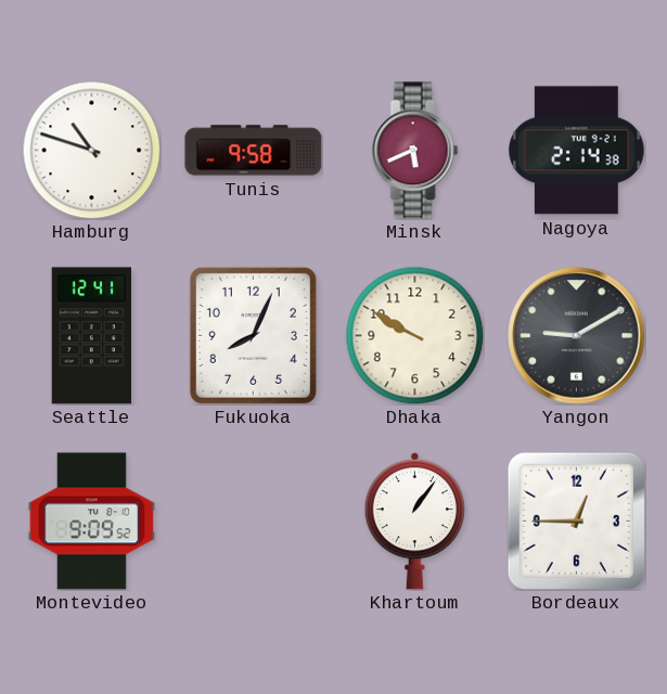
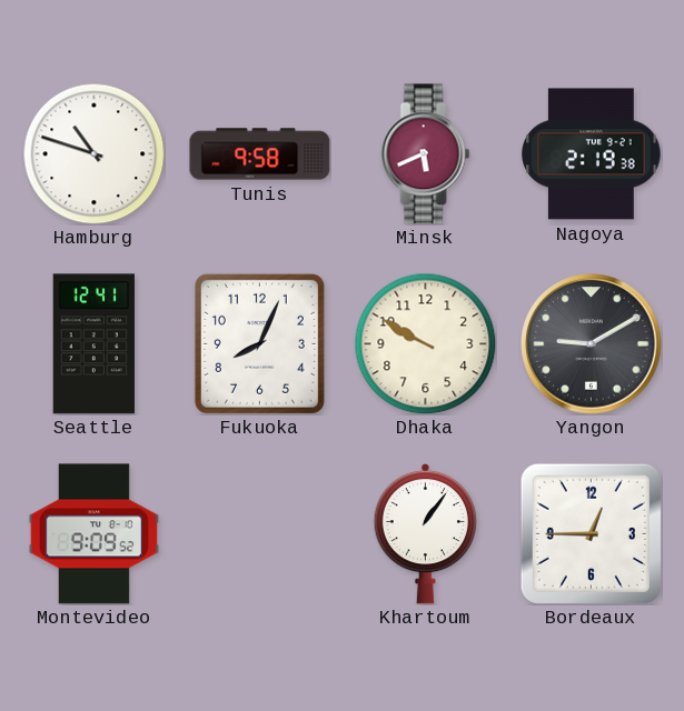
Nagoya: 2:14 -> 2:19 (592, 154)
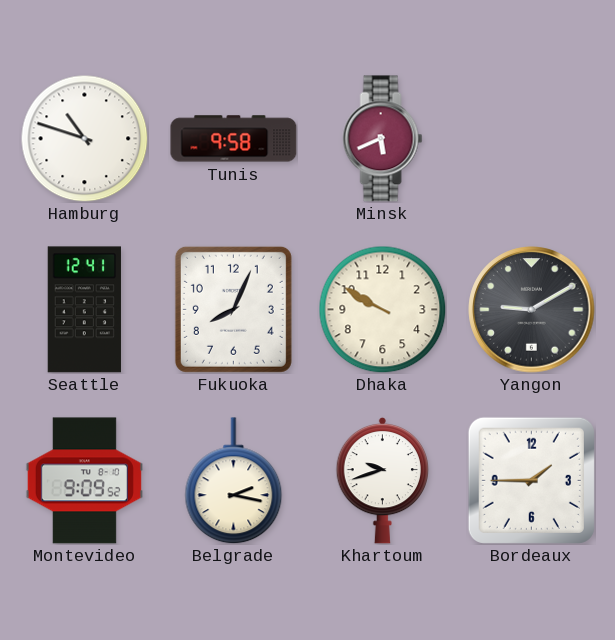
Nagoya: 2:19 -> none (592, 154)
Belgrade: none -> 2:17 (234, 481)
Khartoum: 1:06 -> 9:42 (382, 480)
Bordeaux: 12:45 -> 1:45 (531, 480)
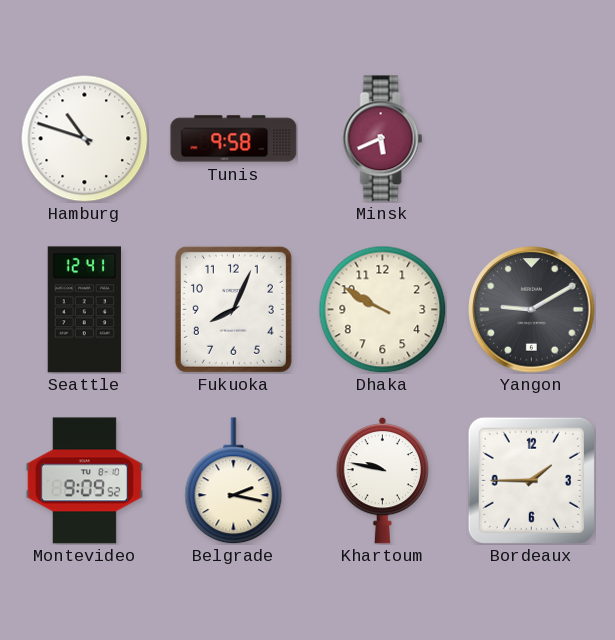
Khartoum: 9:42 -> 9:47 (382, 480)
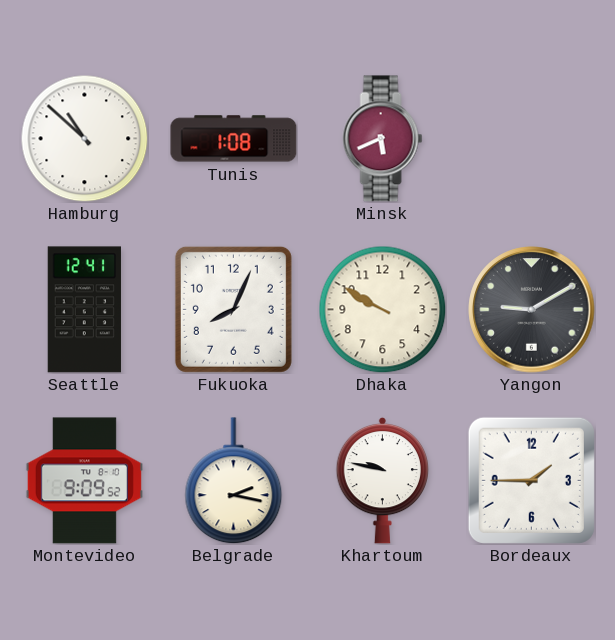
Hamburg: 10:48 -> 10:52 (84, 138)
Tunis: 9:58 -> 1:08 (234, 139)
